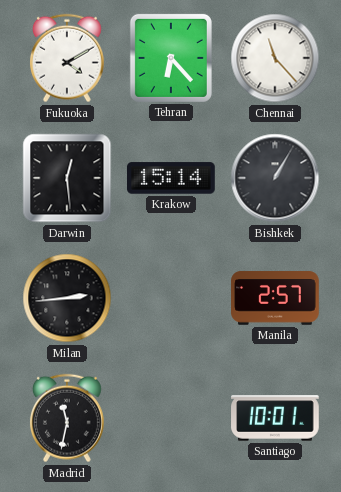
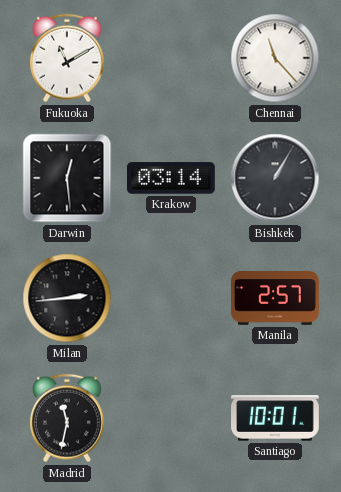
Fukuoka: 4:10 -> 11:10 (67, 58)
Tehran: 6:23 -> none (171, 58)
Krakow: 15:14 -> 03:14 (172, 178)
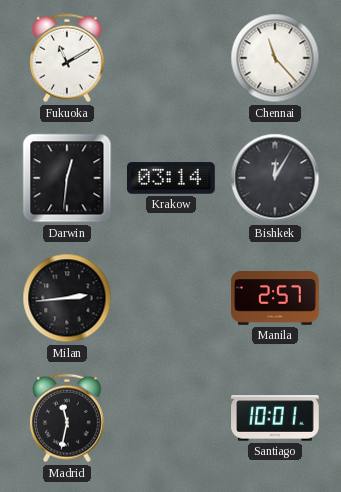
Darwin: 12:29 -> 12:31 (67, 178)
Bishkek: 1:05 -> 12:05 (275, 178)
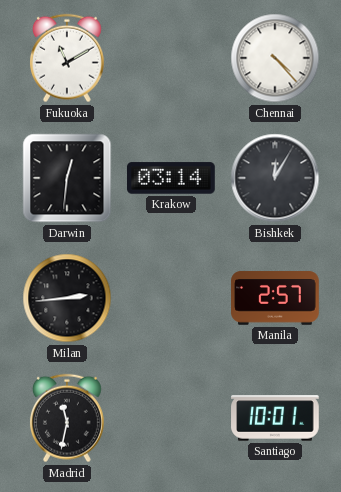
Chennai: 11:23 -> 4:23 (275, 58)
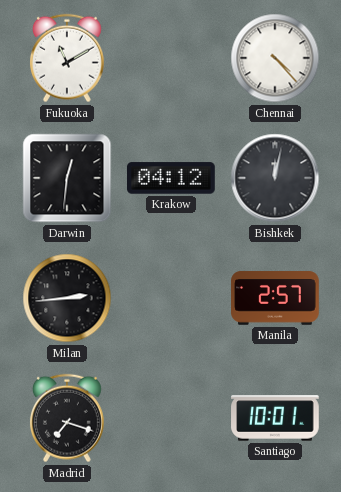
Krakow: 03:14 -> 04:12 (172, 178)
Bishkek: 12:05 -> 12:02 (275, 178)
Madrid: 11:32 -> 7:18 (67, 418)
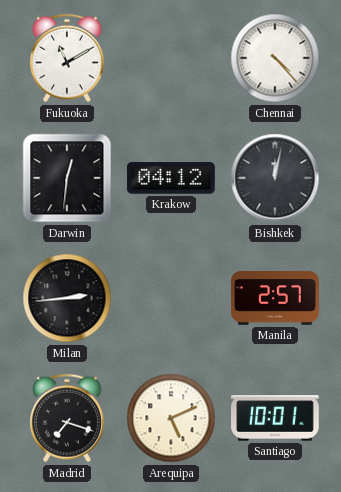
Arequipa: none -> 5:11 (171, 418)
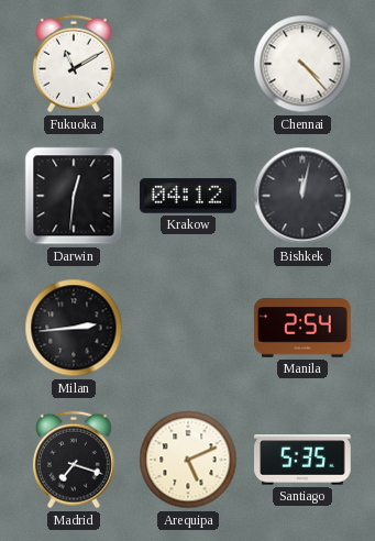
Manila: 2:57 -> 2:54 (302, 328)
Santiago: 10:01 -> 5:35 (302, 460)
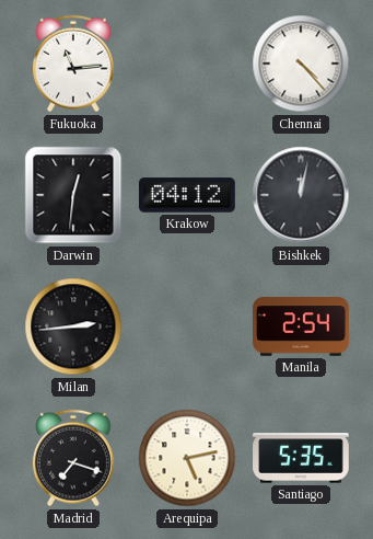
Fukuoka: 11:10 -> 11:14 (73, 64)
Arequipa: 5:11 -> 5:13 (187, 458)
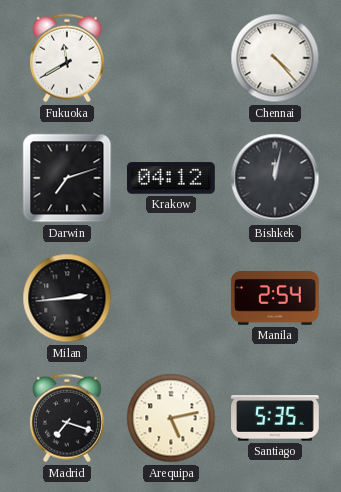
Fukuoka: 11:14 -> 11:40 (67, 58)
Darwin: 12:31 -> 7:12 (67, 178)
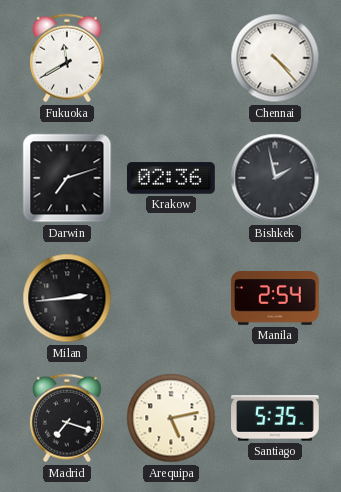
Krakow: 04:12 -> 02:36 (172, 178)
Bishkek: 12:02 -> 1:58 (275, 178)
